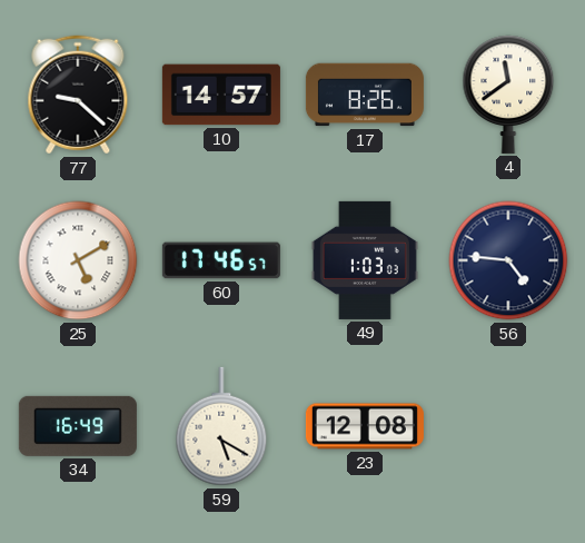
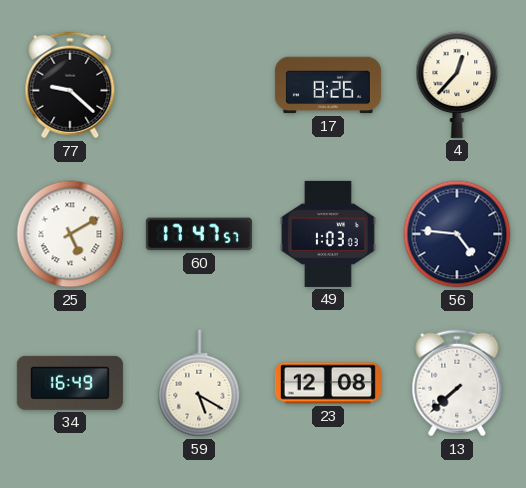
10: 14:57 -> none (221, 95)
4: 11:39 -> 12:37 (457, 85)
60: 17:46 -> 17:47 (199, 234)
13: none -> 7:38 (457, 383)
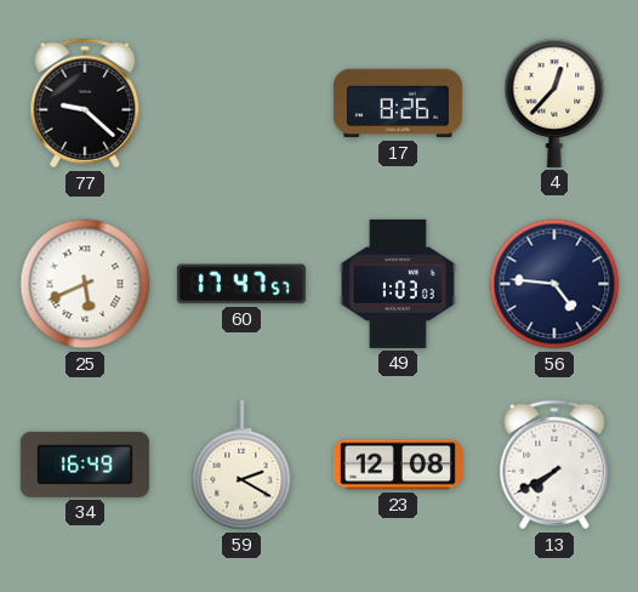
25: 5:10 -> 5:41 (85, 284)
59: 5:20 -> 2:20 (241, 465)
13: 7:38 -> 7:40 (554, 465)
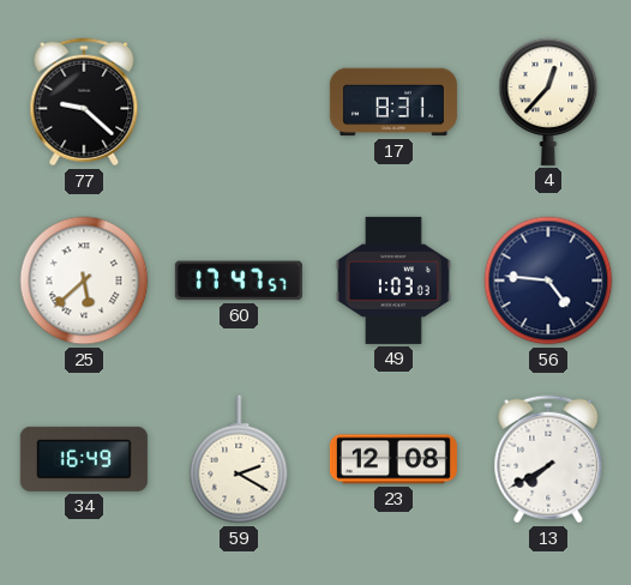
17: 8:26 -> 8:31 (393, 102)
25: 5:41 -> 5:38 (84, 281)
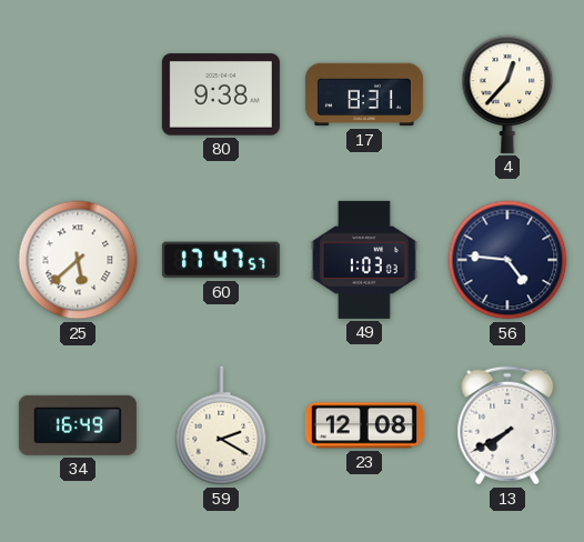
77: 9:22 -> none (84, 102)
80: none -> 9:38 (221, 94)
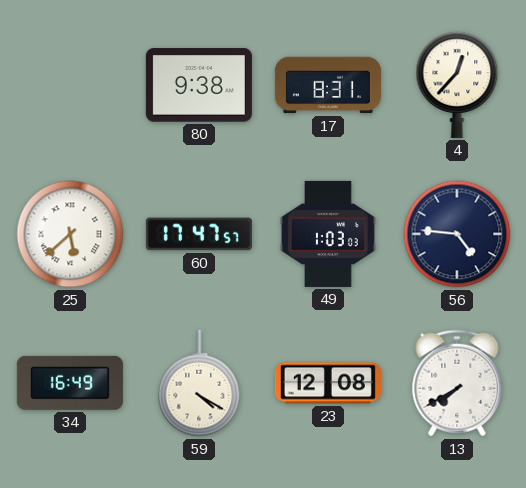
59: 2:20 -> 4:20 (199, 383)
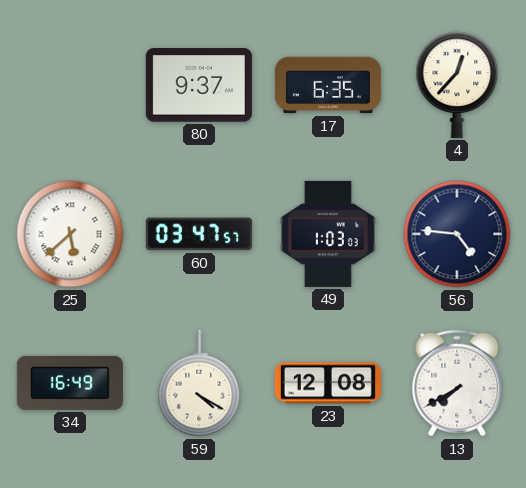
80: 9:38 -> 9:37 (199, 85)
17: 8:31 -> 6:35 (328, 85)
60: 17:47 -> 03:47 (199, 234)
